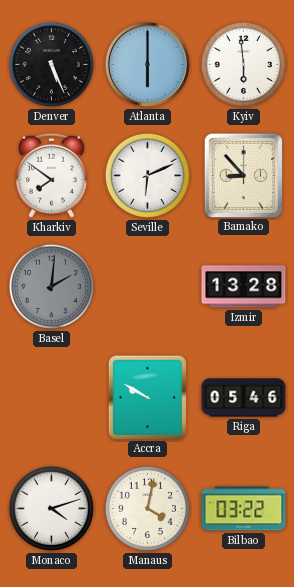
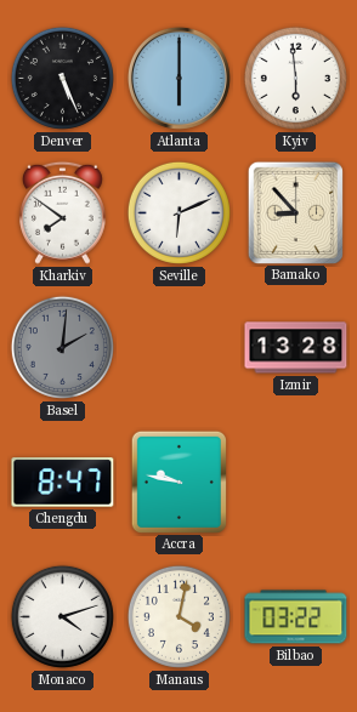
Chengdu: none -> 8:47 (63, 483)
Accra: 9:50 -> 9:47 (178, 482)
Riga: 05:46 -> none (244, 398)
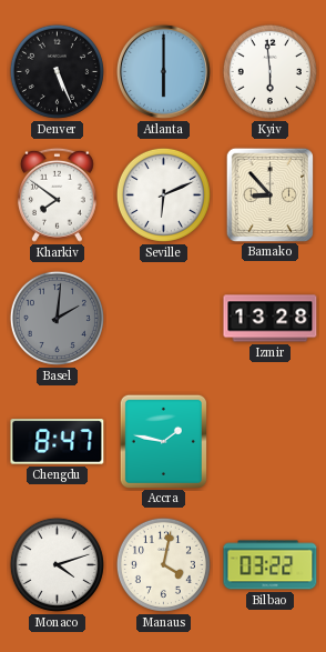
Accra: 9:47 -> 1:47 (163, 441)
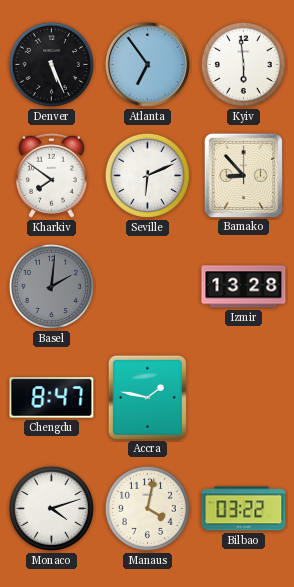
Atlanta: 6:00 -> 6:54 (147, 64)
